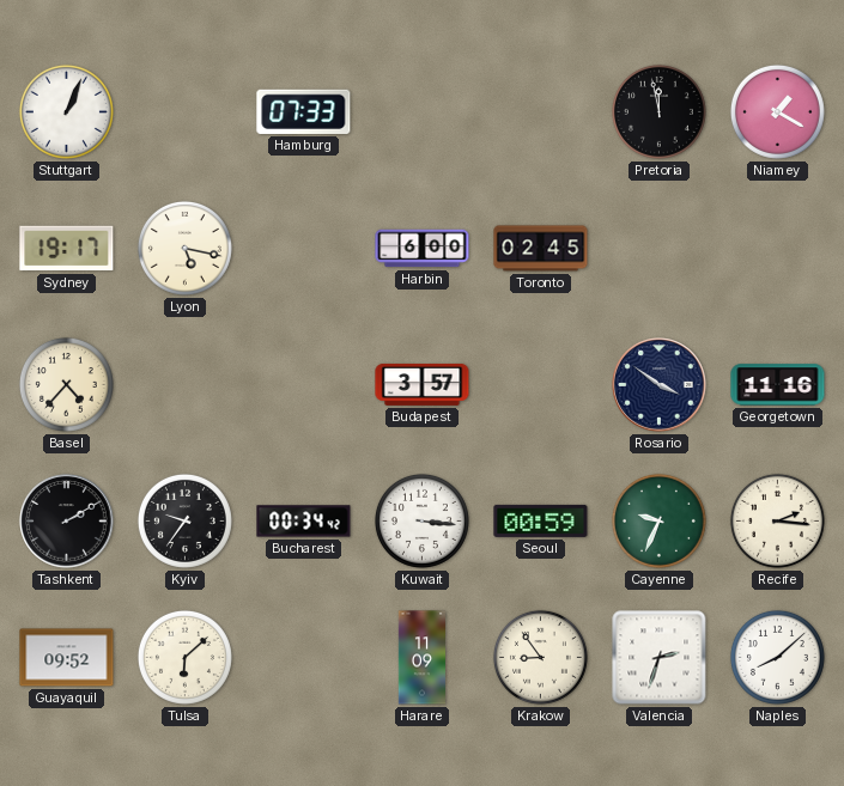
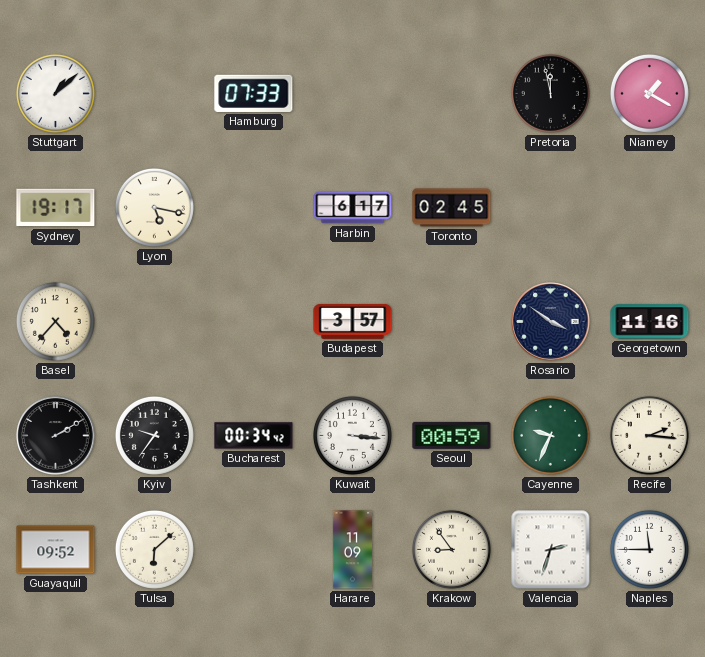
Stuttgart: 1:04 -> 1:08 (55, 93)
Harbin: 6:00 -> 6:17 (353, 208)
Naples: 8:08 -> 11:45 (649, 549)
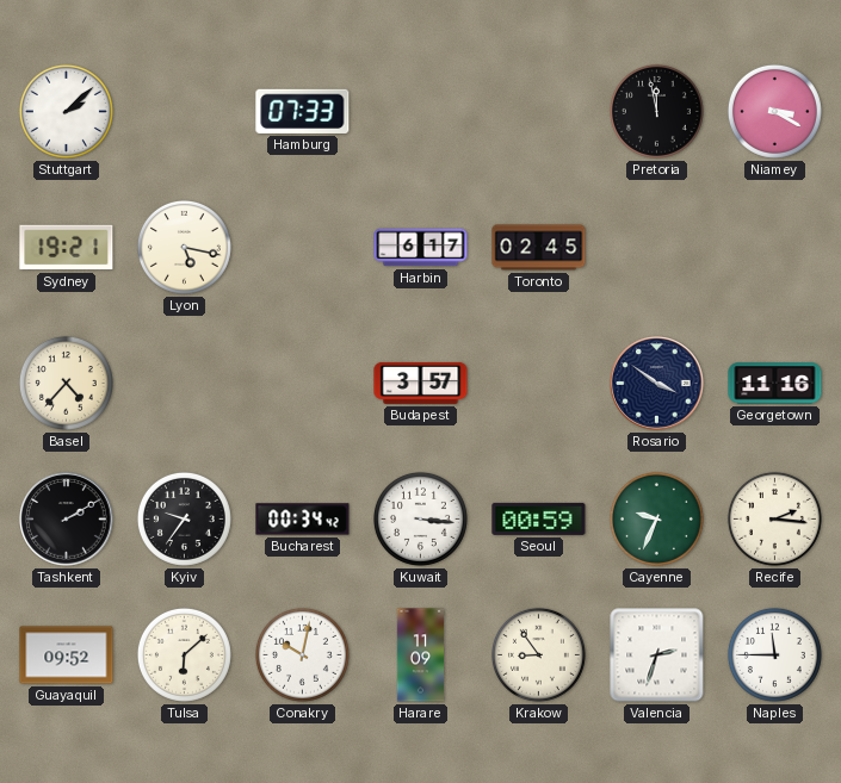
Stuttgart: 1:08 -> 2:08 (66, 111)
Niamey: 1:20 -> 3:20 (774, 111)
Sydney: 19:17 -> 19:21 (67, 248)
Conakry: none -> 10:02 (302, 654)
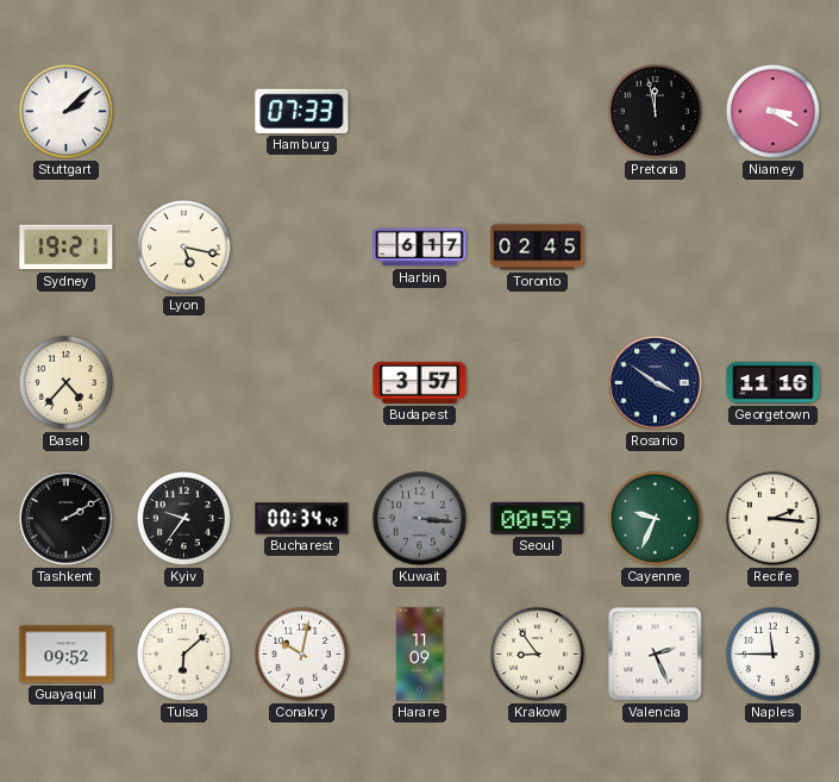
Kuwait dial: white -> grey (419, 518)
Valencia: 2:33 -> 2:26 (656, 655)
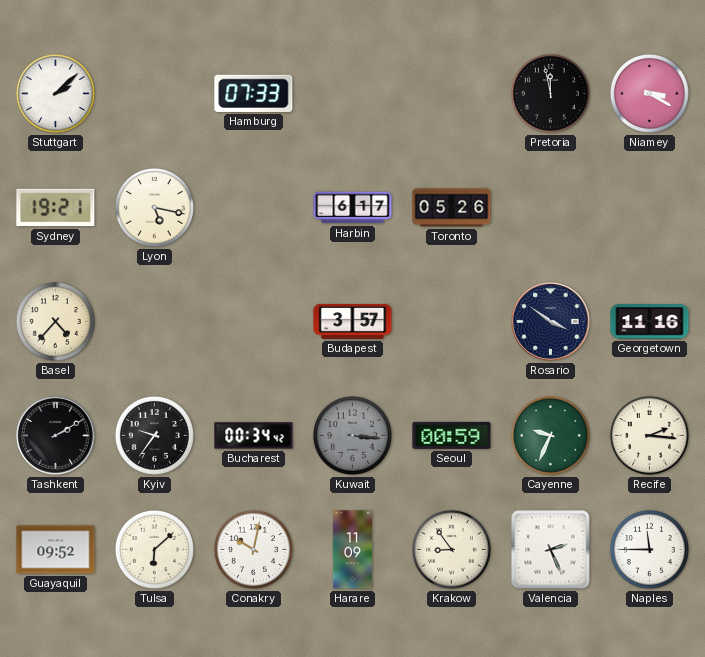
Toronto: 02:45 -> 05:26 (452, 208)
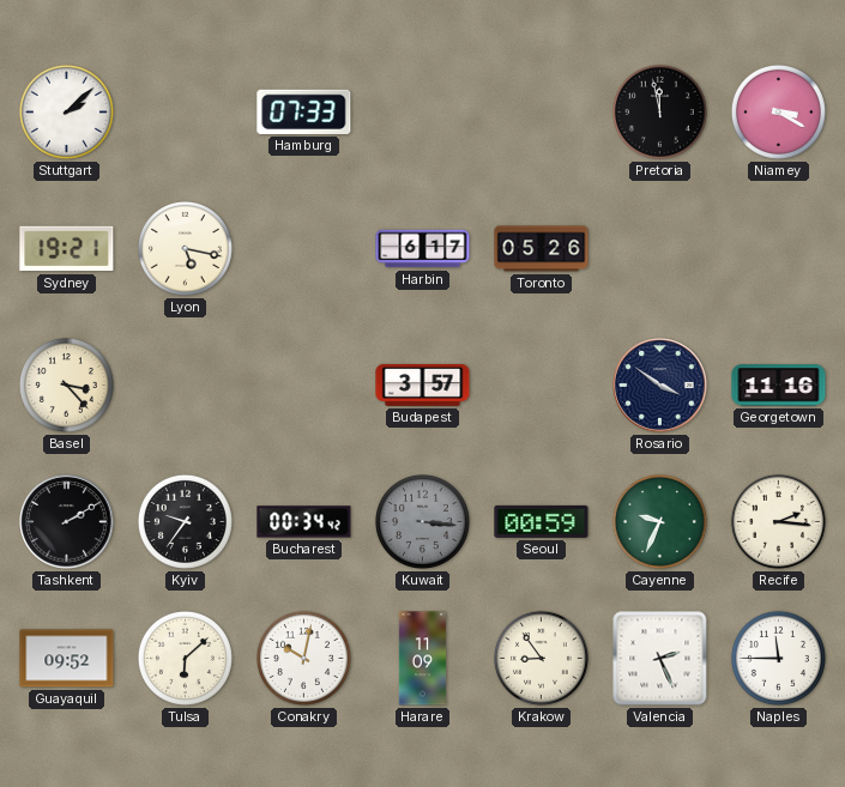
Basel: 4:37 -> 3:23 (66, 385)
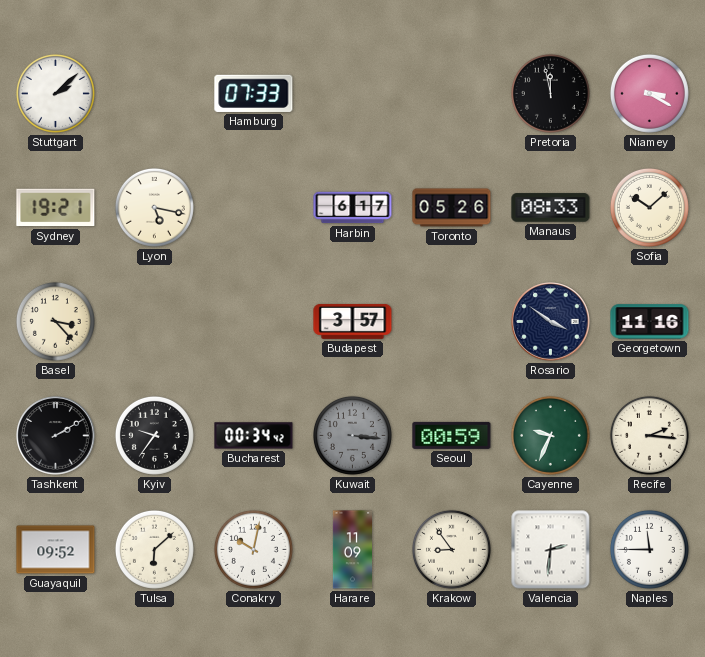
Manaus: none -> 08:33 (551, 208)
Sofia: none -> 10:08 (649, 207)
Valencia: 2:26 -> 2:31 (551, 550)
